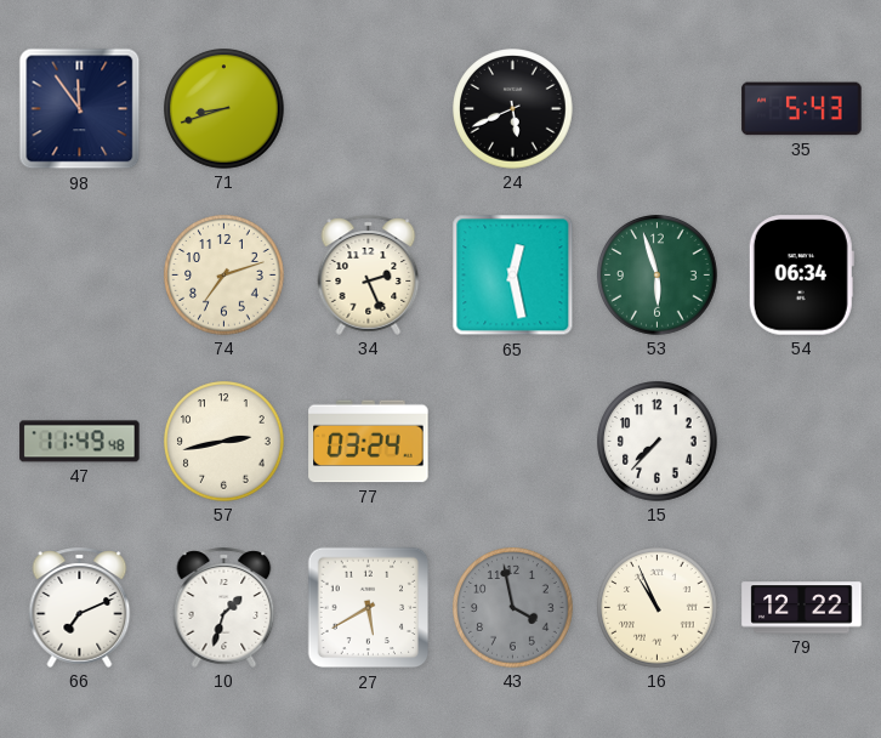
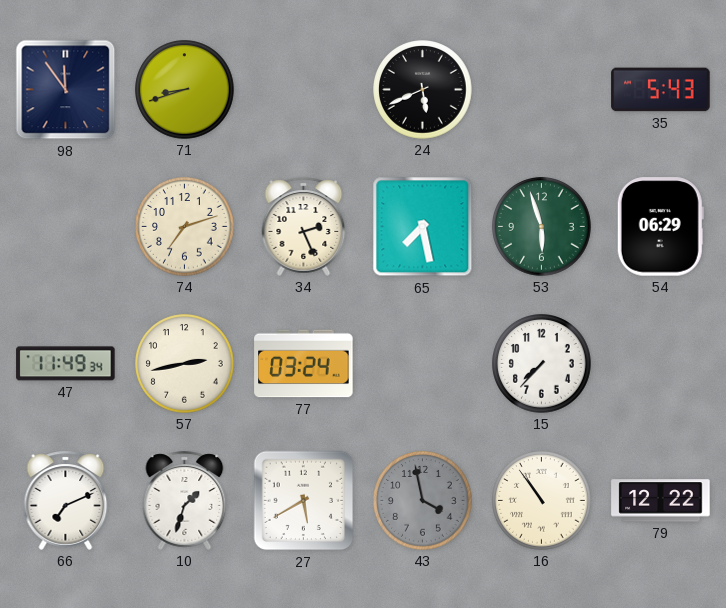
65: 12:28 -> 7:28 (423, 227)
54: 06:34 -> 06:29 (660, 227)
47: 11:49:48 -> 11:49:34 (66, 364)
16: 10:56 -> 10:54 (542, 501)
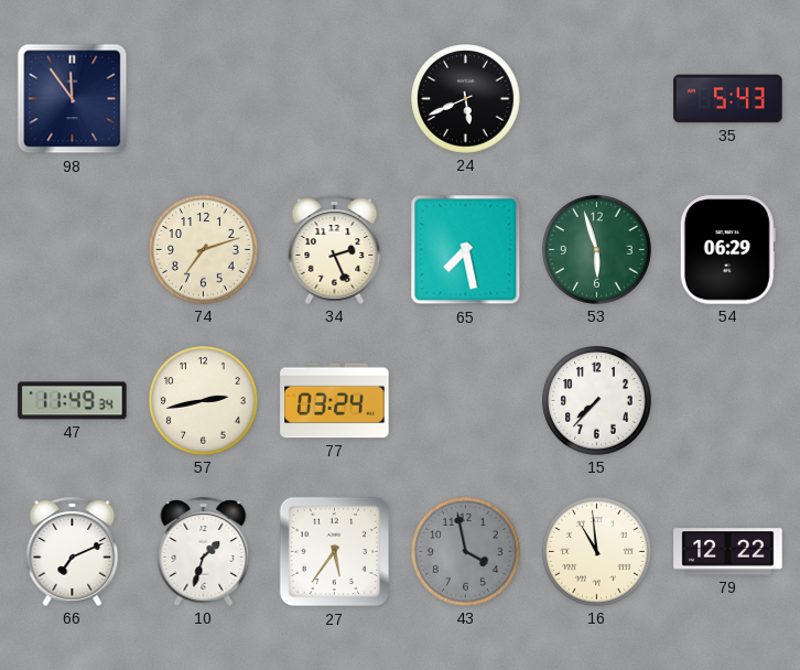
71: 8:42 -> none (185, 90)
27: 5:40 -> 5:36 (335, 552)
16: 10:54 -> 10:59 (597, 552)
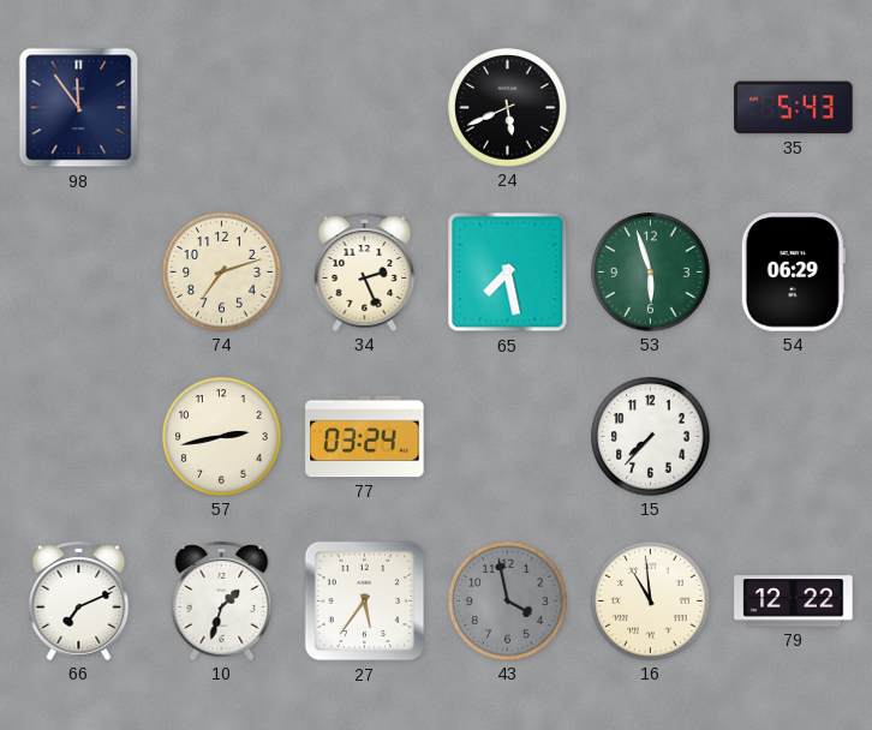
47: 11:49 -> none (73, 401)
